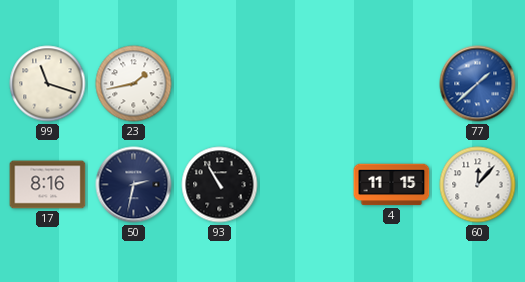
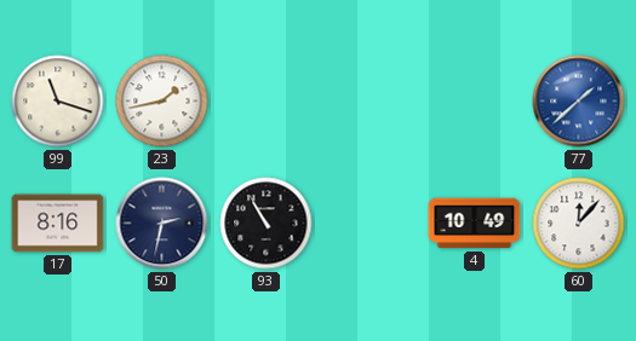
4: 11:15 -> 10:49 (475, 224)
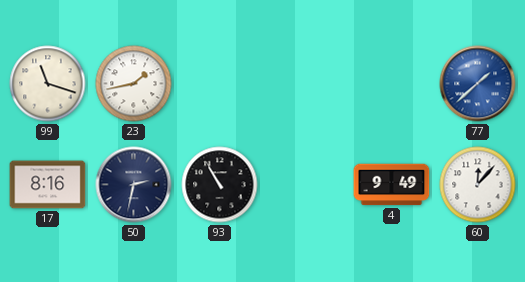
4: 10:49 -> 9:49 (392, 185)
